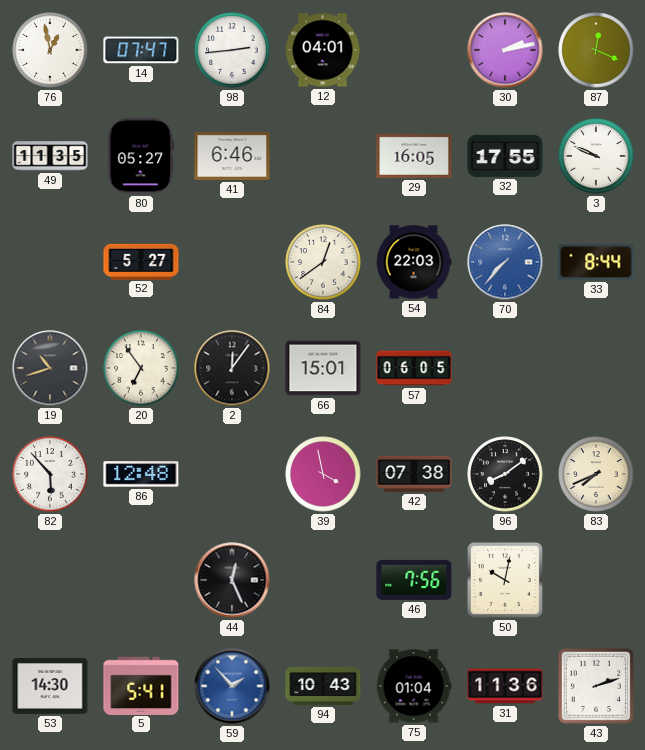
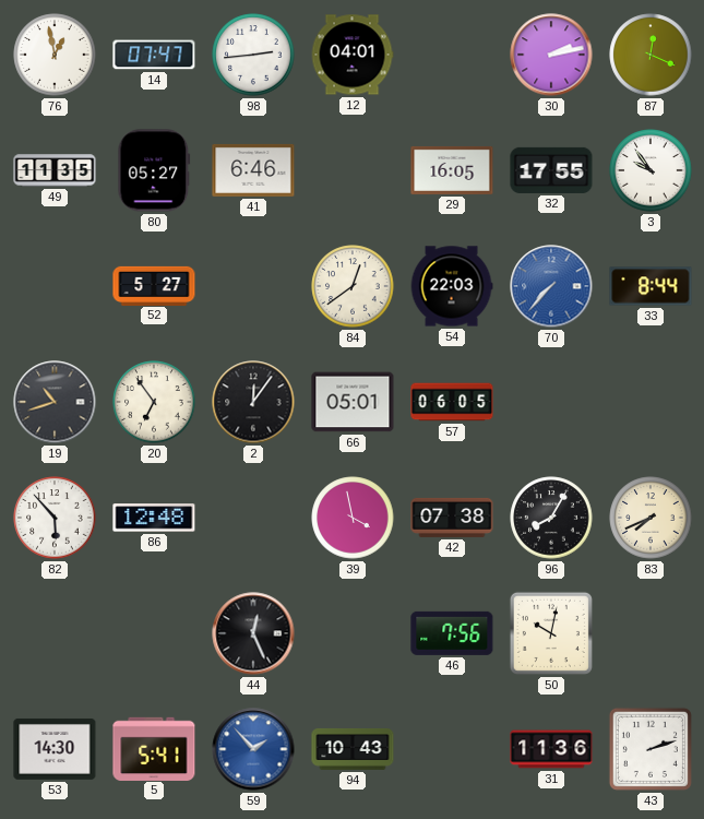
3: 9:49 -> 9:54 (651, 170)
66: 15:01 -> 05:01 (353, 402)
96: 8:09 -> 8:05 (551, 518)
75: 01:04 -> none (414, 686)
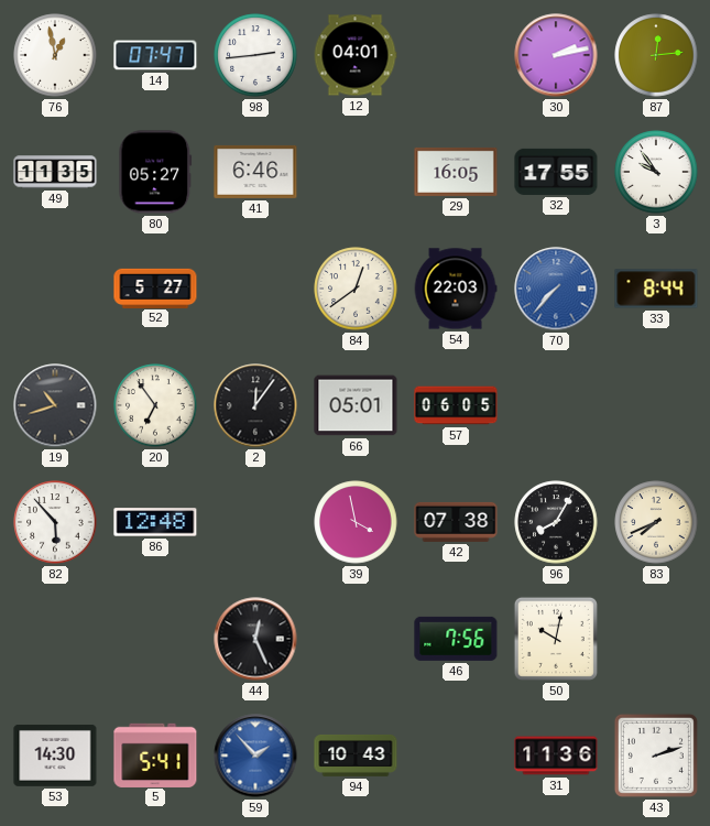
87: 12:19 -> 12:14 (656, 55)
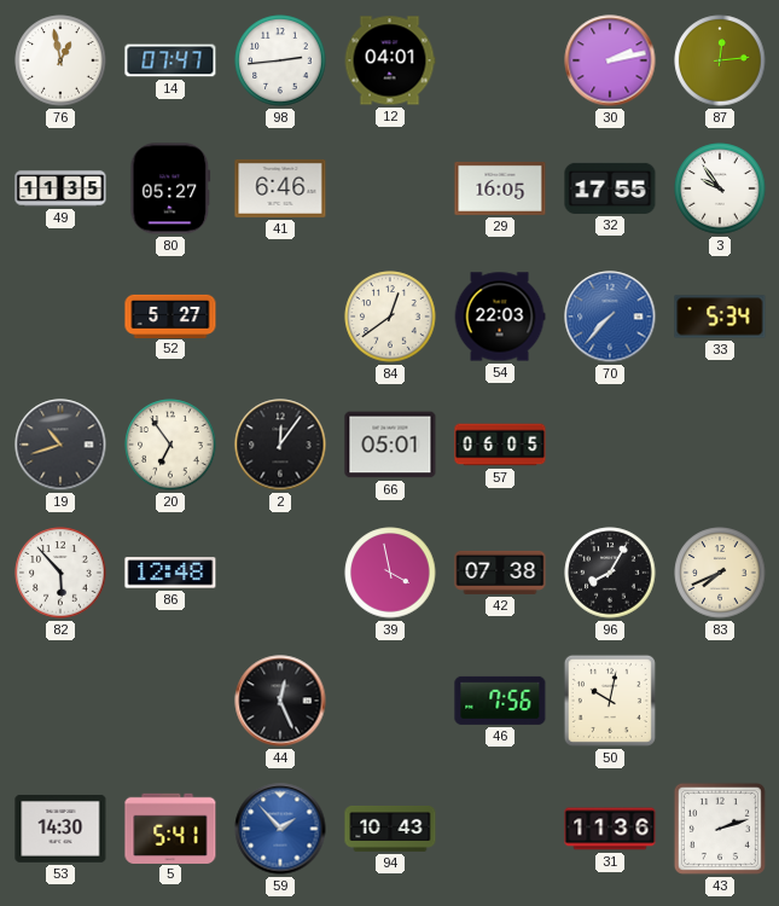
33: 8:44 -> 5:34 (720, 316)
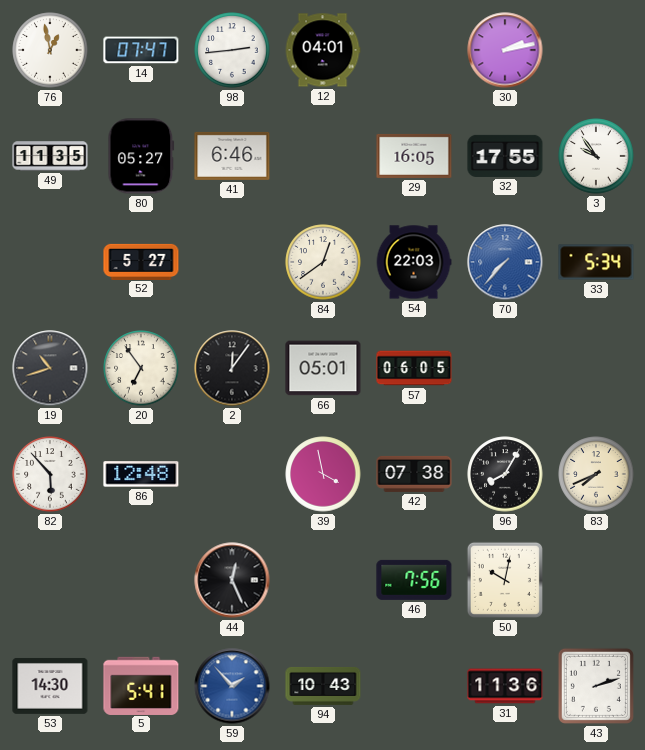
87: 12:14 -> none (720, 60)
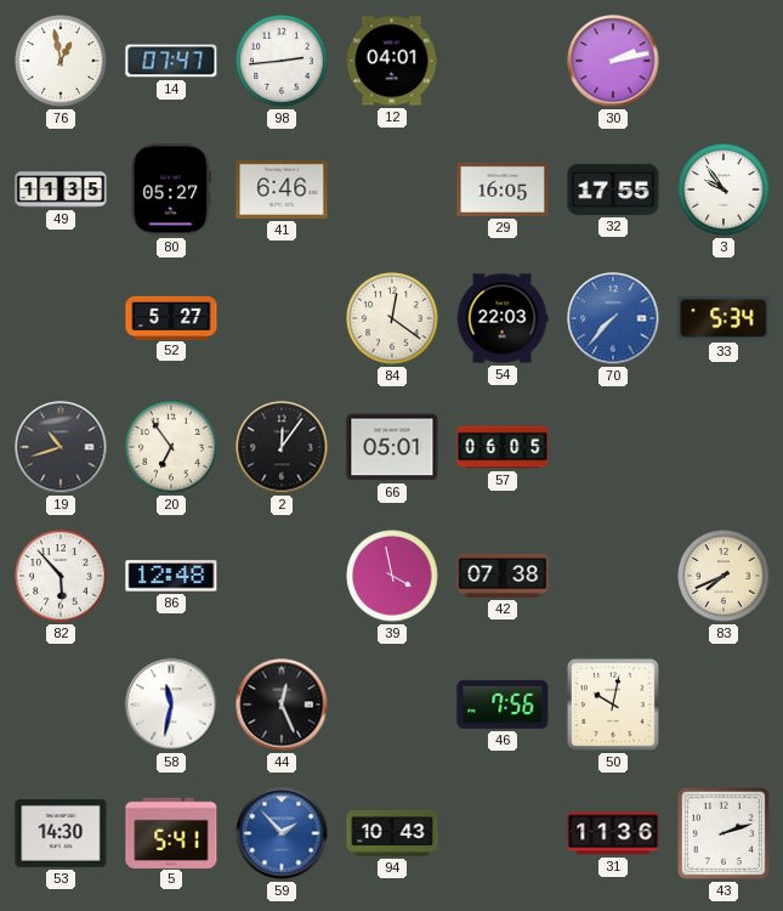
84: 12:39 -> 12:21 (392, 318)
96: 8:05 -> none (505, 474)
58: none -> 11:32 (171, 705)
